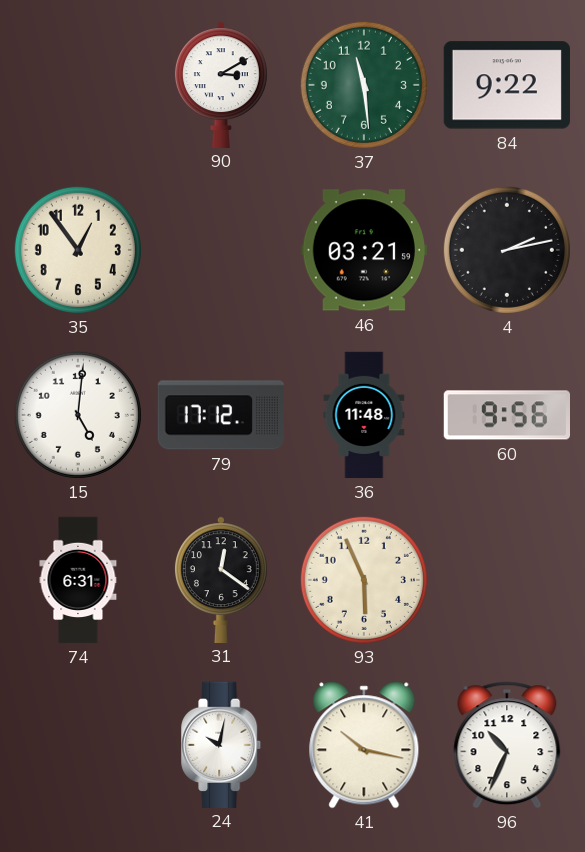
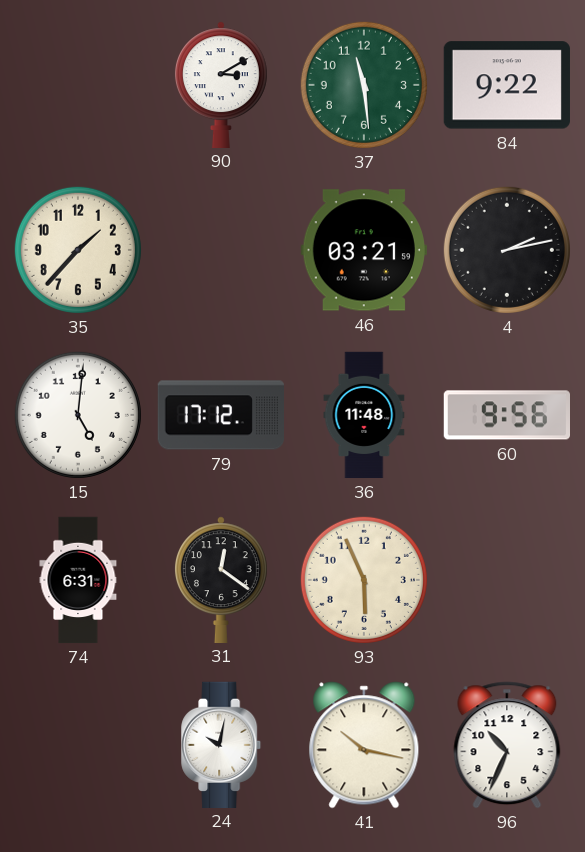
35: 12:54 -> 1:37 (78, 250)
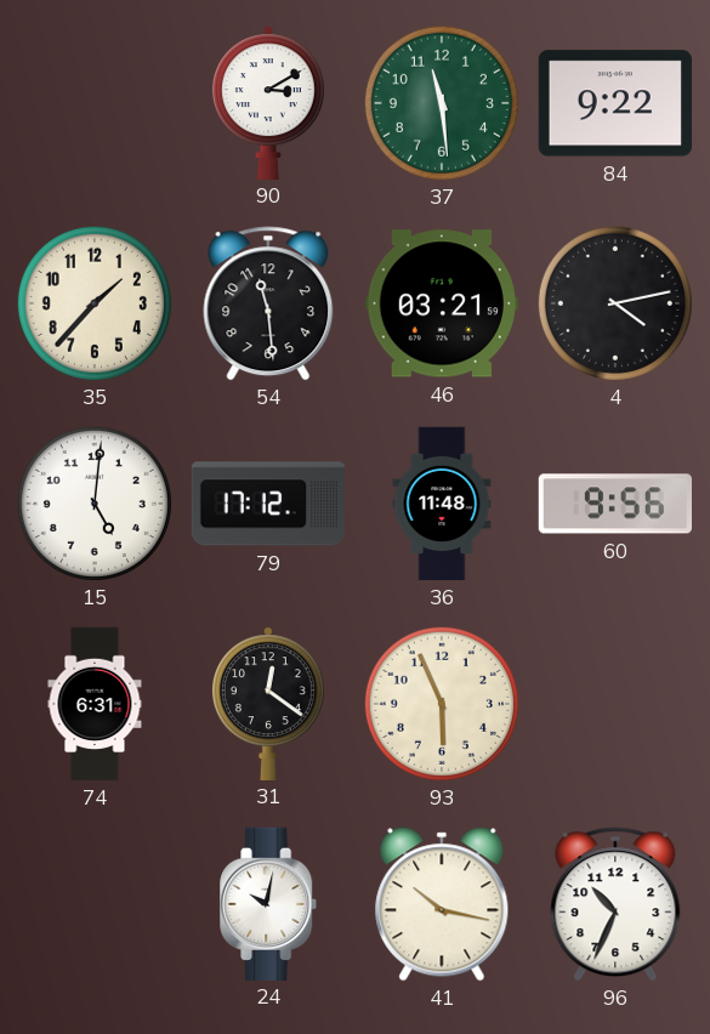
54: none -> 11:29 (268, 303)
4: 2:13 -> 4:13 (615, 303)
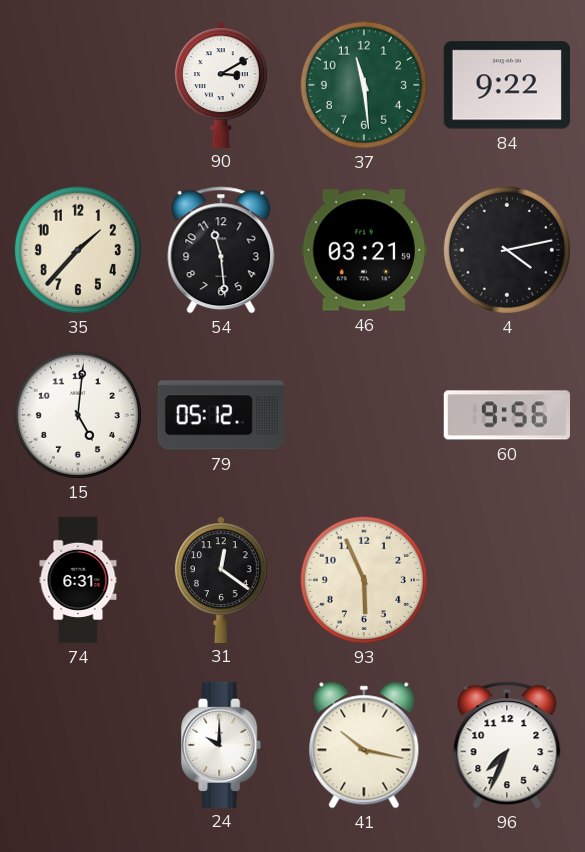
79: 17:12 -> 05:12 (220, 415)
36: 11:48 -> none (442, 504)
24: 10:02 -> 10:00 (222, 744)
96: 10:34 -> 7:34 (507, 745)
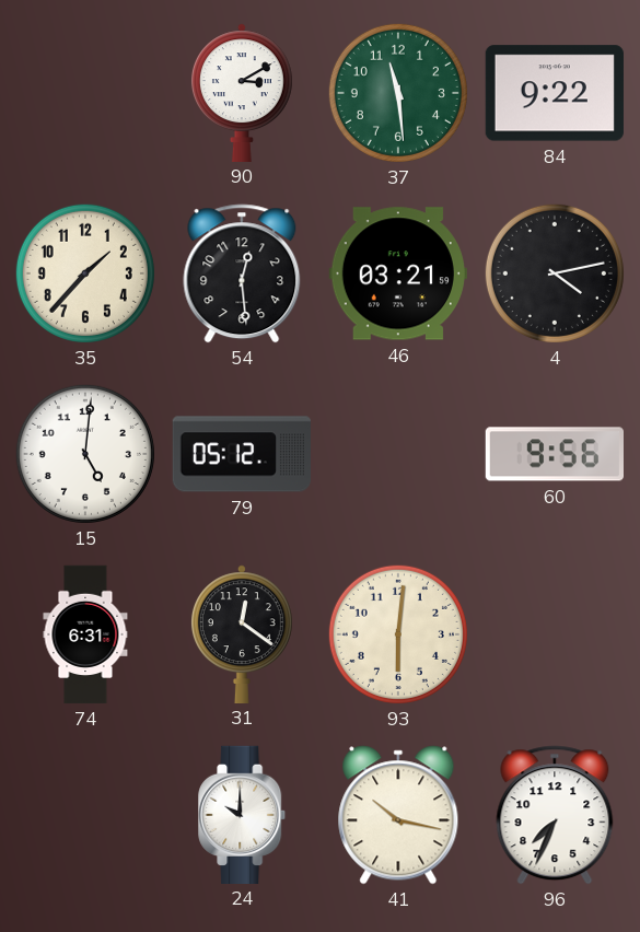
54: 11:29 -> 12:29 (242, 273)
93: 5:56 -> 6:01 (398, 634)
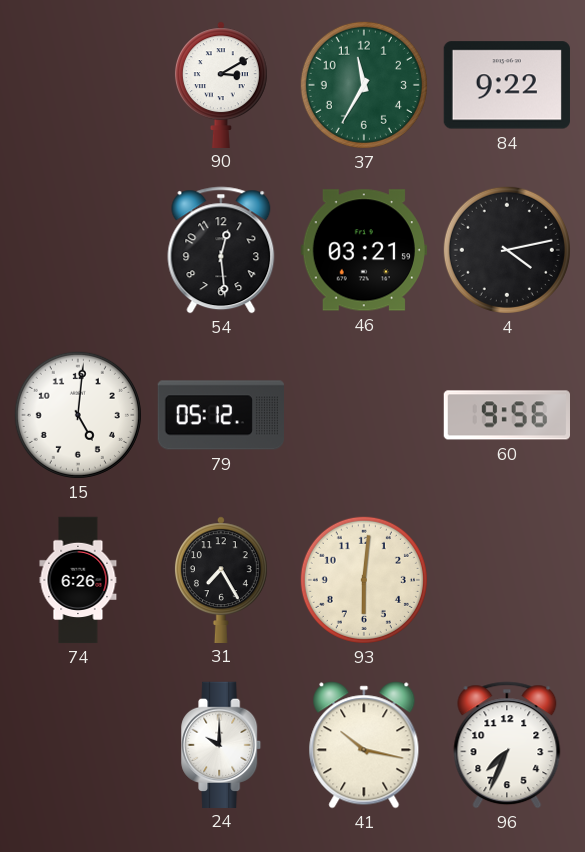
37: 11:29 -> 11:35 (364, 85)
35: 1:37 -> none (85, 273)
74: 6:31 -> 6:26 (78, 580)
31: 12:21 -> 7:25 (221, 579)
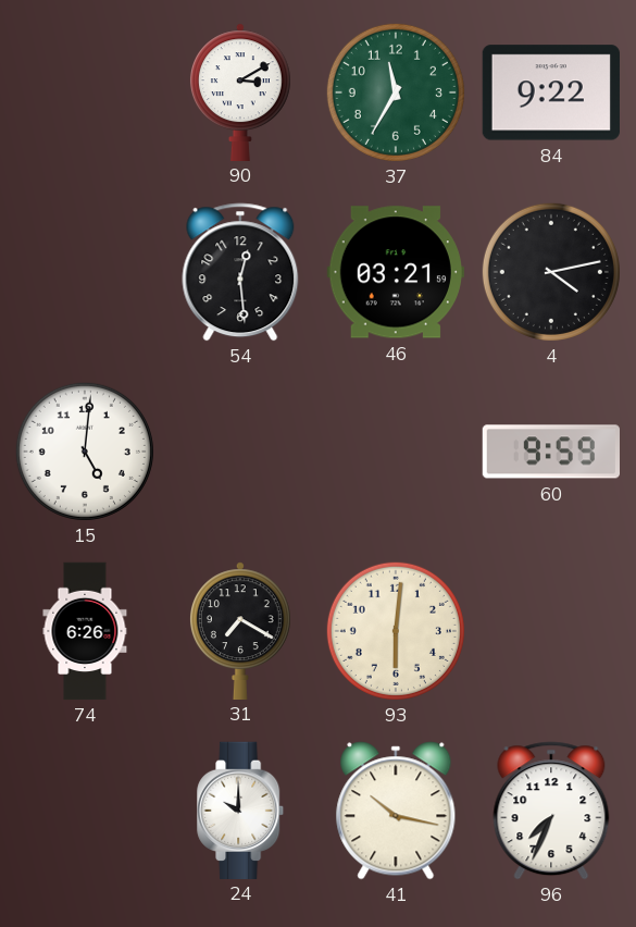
79: 05:12 -> none (220, 415)
60: 9:56 -> 9:59 (550, 452)
31: 7:25 -> 7:20 (240, 630)
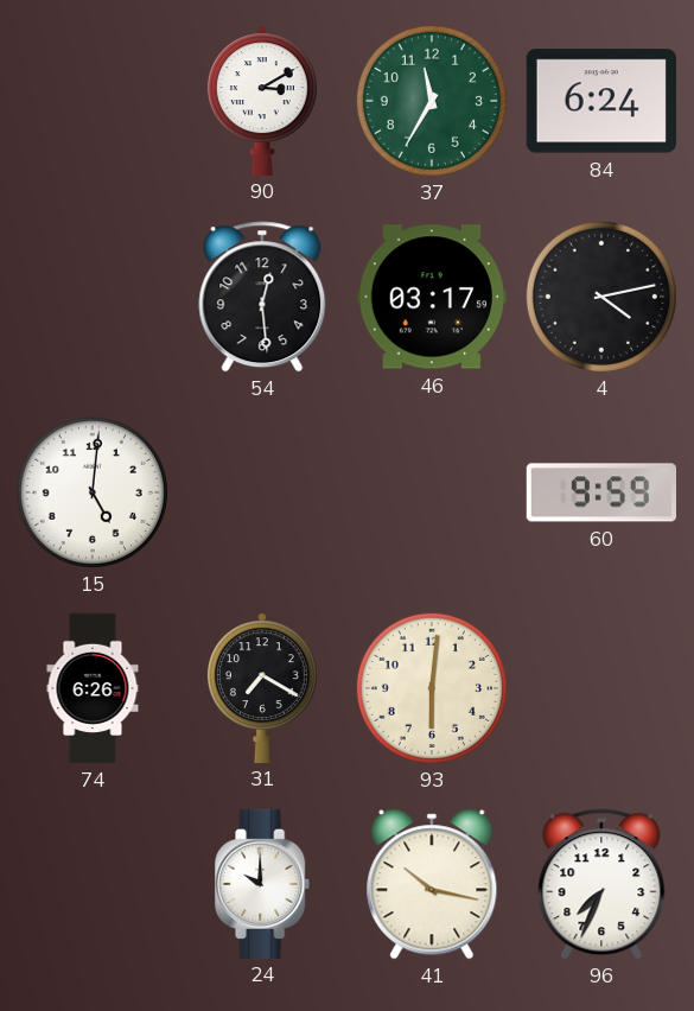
84: 9:22 -> 6:24 (601, 101)
46: 03:21 -> 03:17 (432, 297)
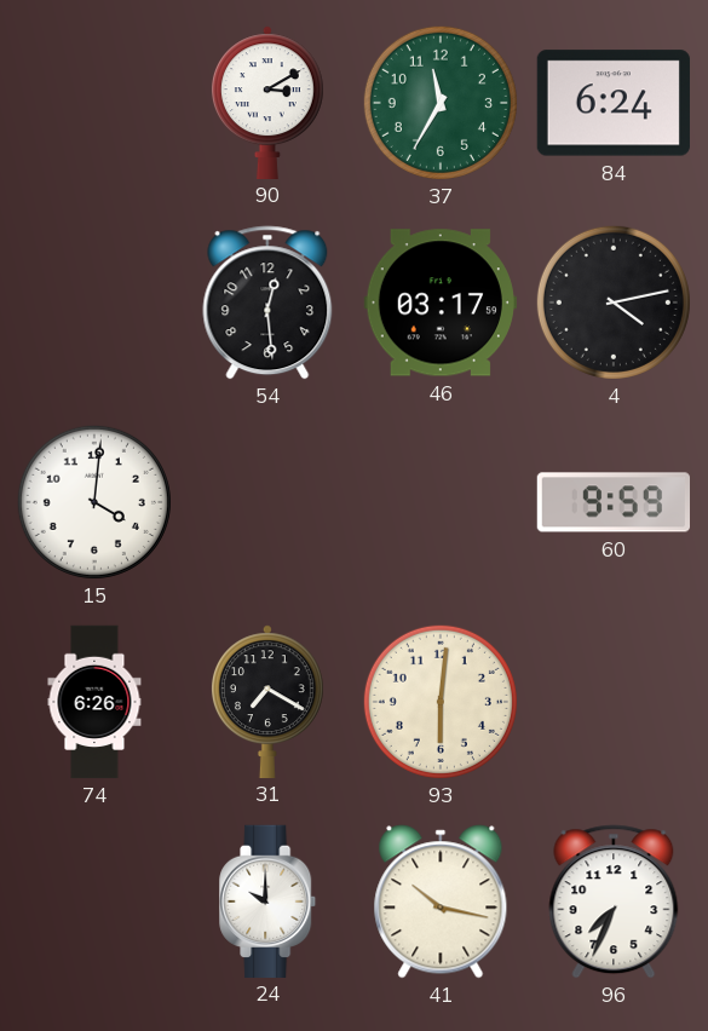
15: 5:01 -> 4:01 (94, 502)
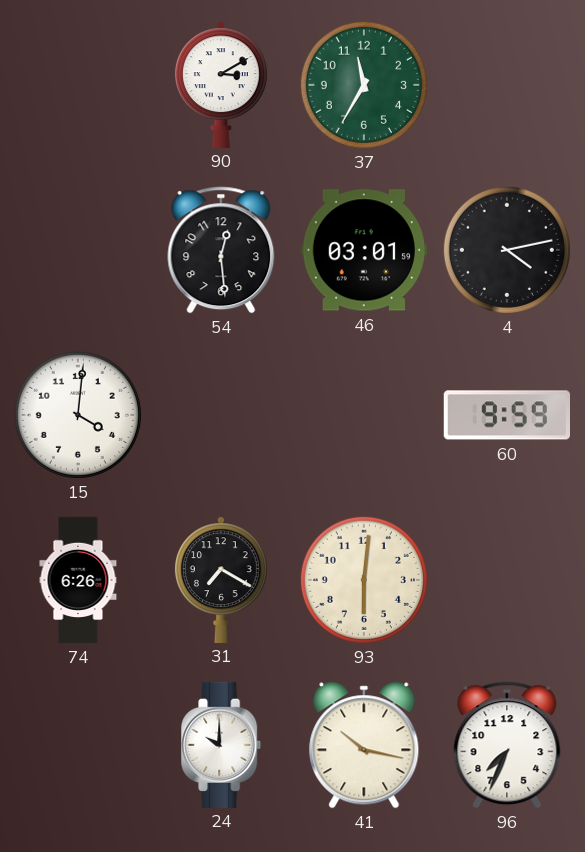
84: 6:24 -> none (614, 103)
46: 03:17 -> 03:01 (364, 250)
